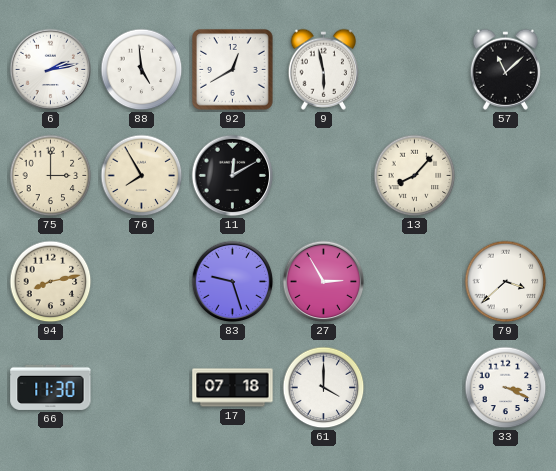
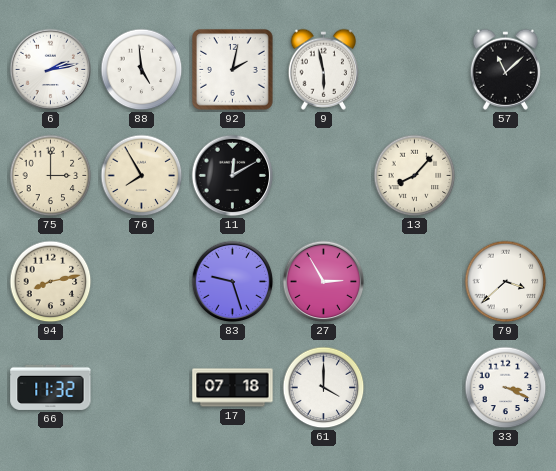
92: 12:40 -> 2:02 (233, 70)
66: 11:30 -> 11:32 (51, 387)
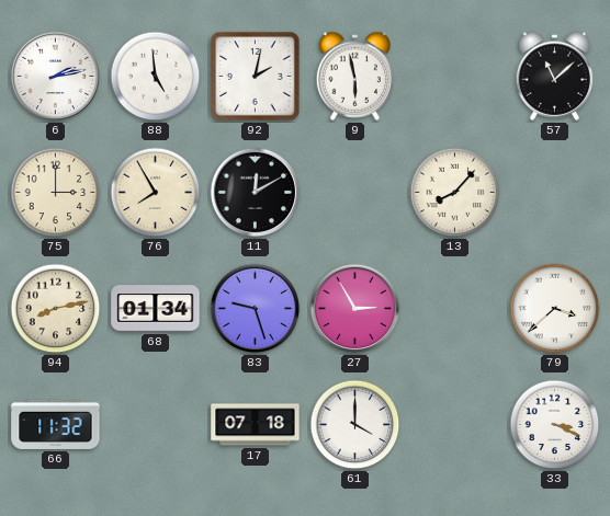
68: none -> 01:34 (156, 309)
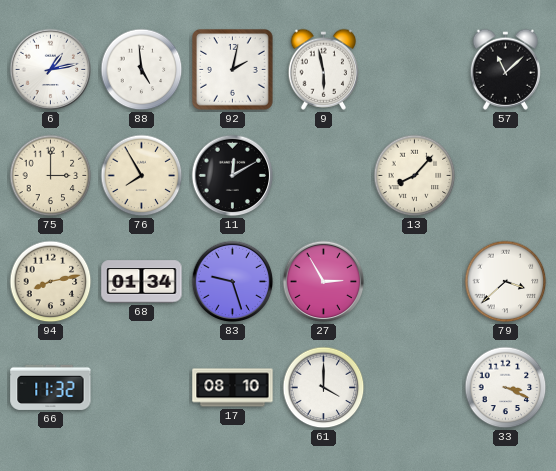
6: 2:13 -> 1:13 (51, 70)
17: 07:18 -> 08:10 (233, 388)
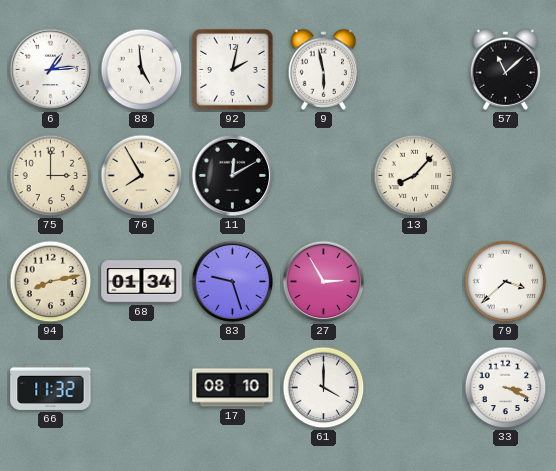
6: 1:13 -> 1:14 (51, 70)
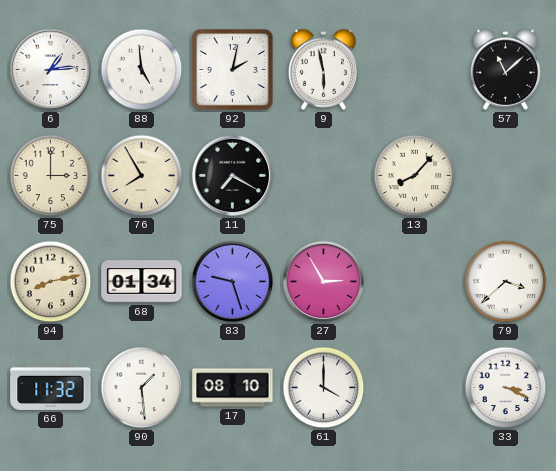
11: 12:10 -> 7:20 (233, 176)
90: none -> 1:29 (142, 388)
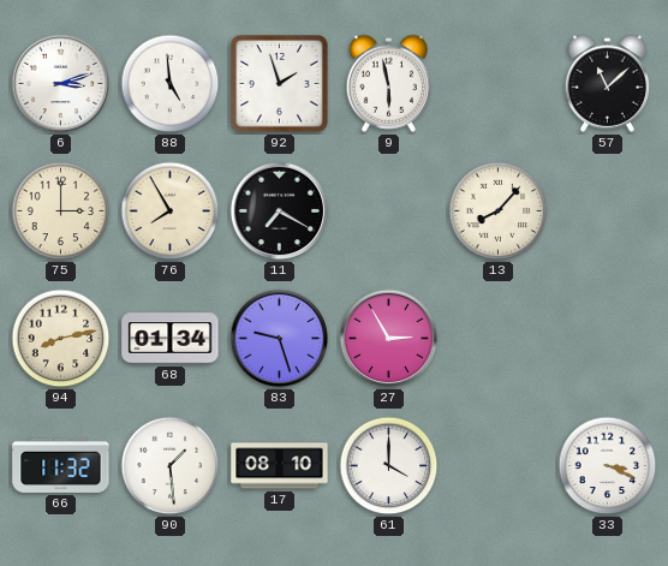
6: 1:14 -> 3:12 (61, 84)
92: 2:02 -> 1:57 (280, 84)
79: 3:38 -> none (506, 282)
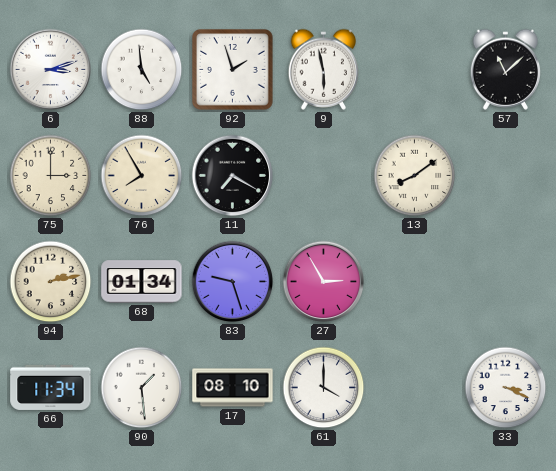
13: 8:07 -> 8:09 (415, 176)
94: 8:13 -> 2:13 (51, 282)
66: 11:32 -> 11:34 (51, 387)
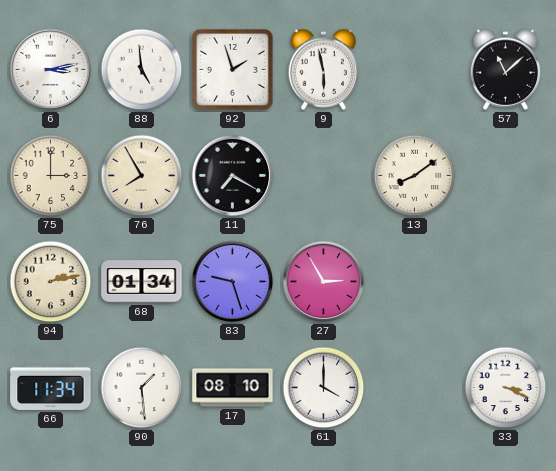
6: 3:12 -> 3:13 (51, 70)
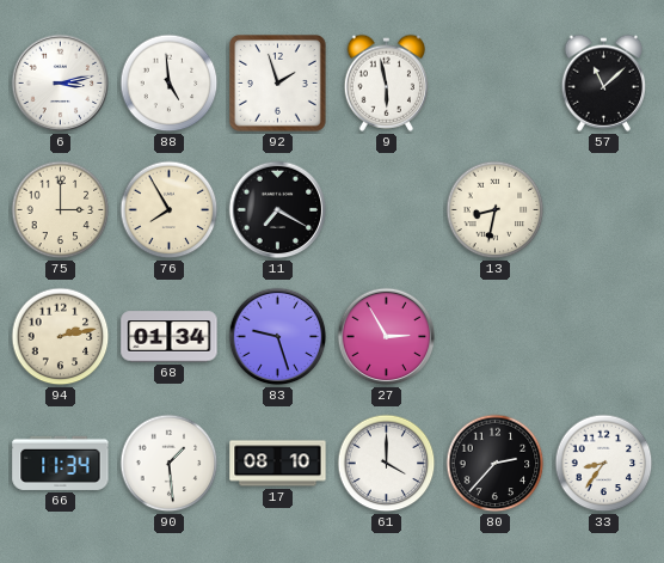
13: 8:09 -> 8:32 (496, 210)
80: none -> 2:37 (496, 464)
33: 3:19 -> 8:36 (604, 464)
